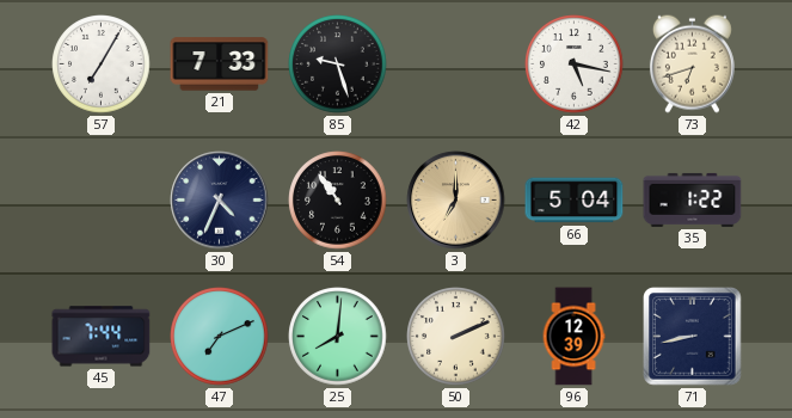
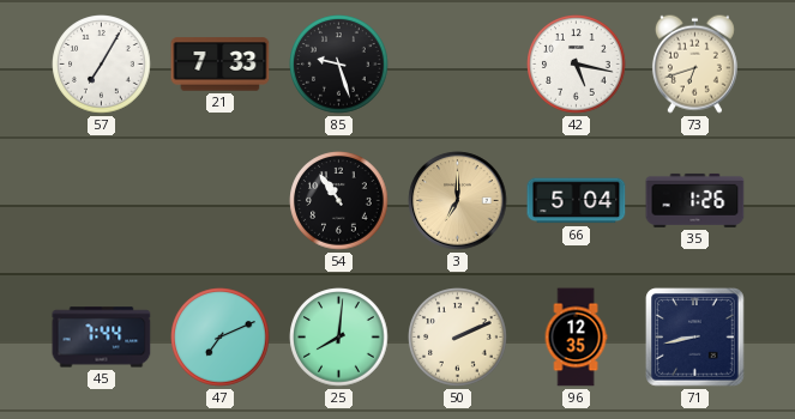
30: 4:34 -> none (220, 201)
35: 1:22 -> 1:26 (695, 200)
96: 12:39 -> 12:35 (576, 338)
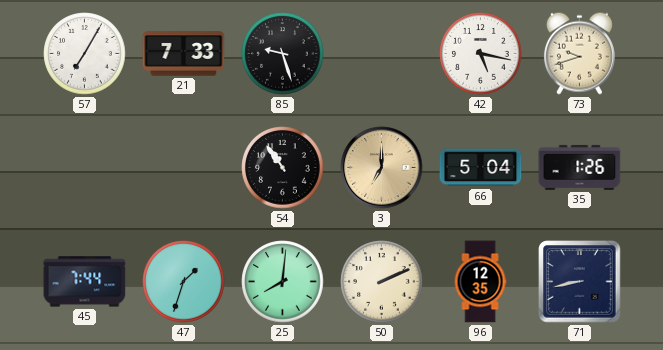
73: 6:42 -> 9:42 (579, 53)
47: 7:11 -> 1:33 (184, 282)
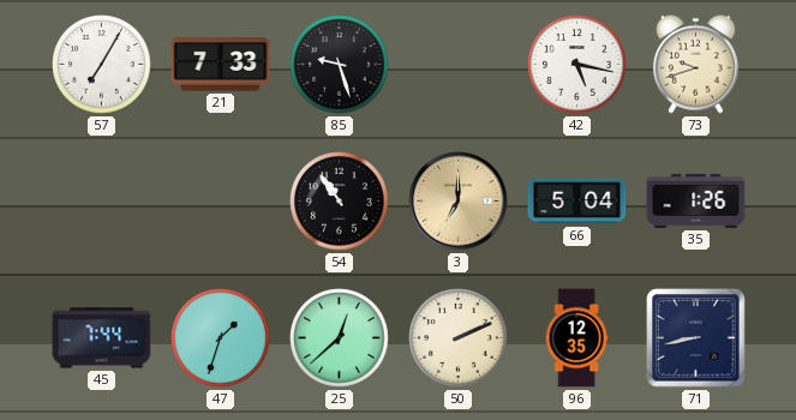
25: 8:01 -> 12:38 (340, 338)
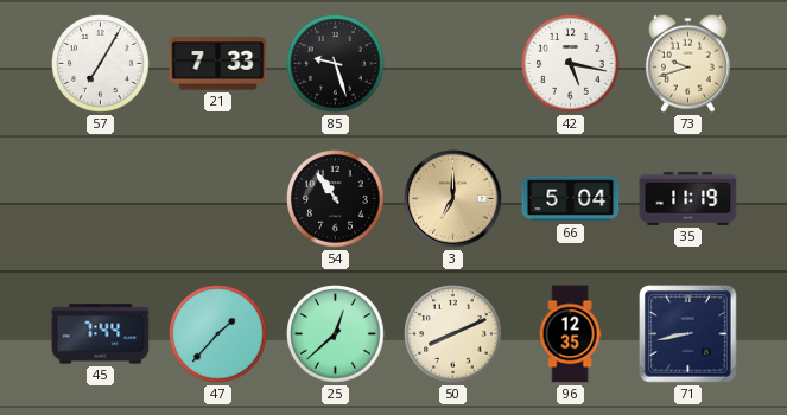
35: 1:26 -> 11:19 (688, 198)
47: 1:33 -> 1:37 (218, 334)
50: 2:11 -> 8:11 (453, 334)
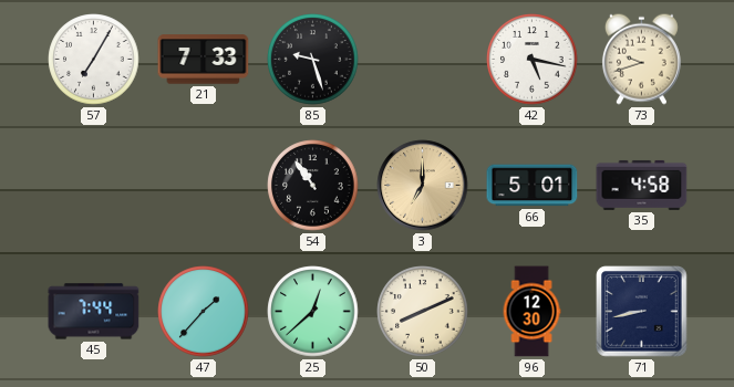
66: 5:04 -> 5:01 (533, 186)
35: 11:19 -> 4:58 (642, 185)
96: 12:35 -> 12:30 (531, 312)
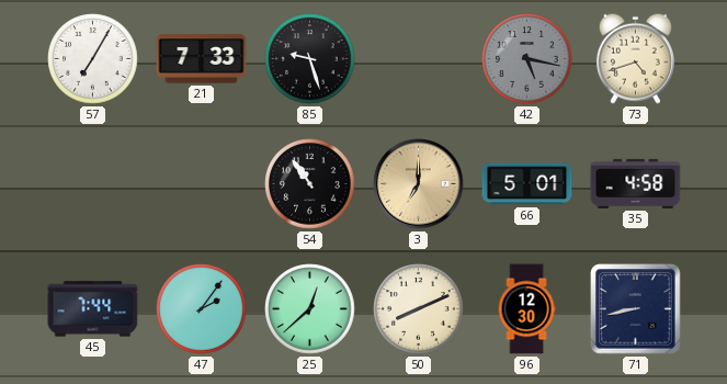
42 dial: white -> grey (527, 59)
73: 9:42 -> 4:42 (635, 58)
47: 1:37 -> 2:06 (202, 309)
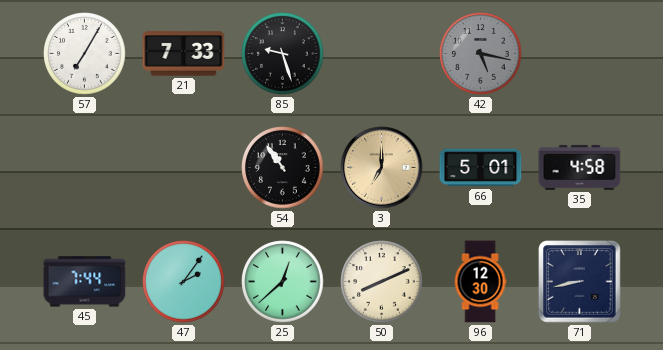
73: 4:42 -> none (635, 58)
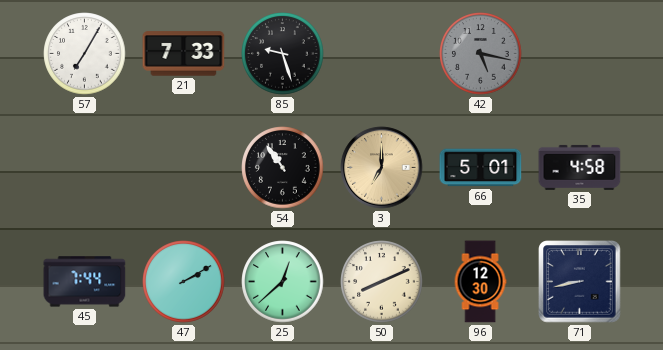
47: 2:06 -> 2:10 (184, 282)
